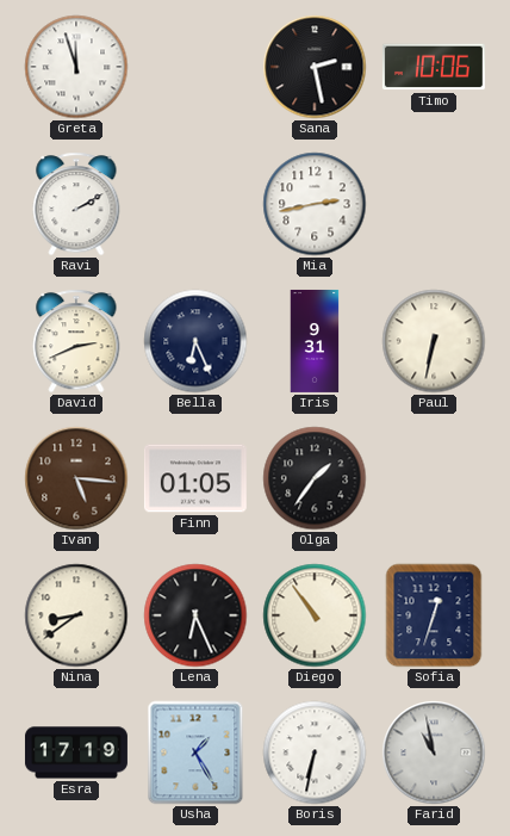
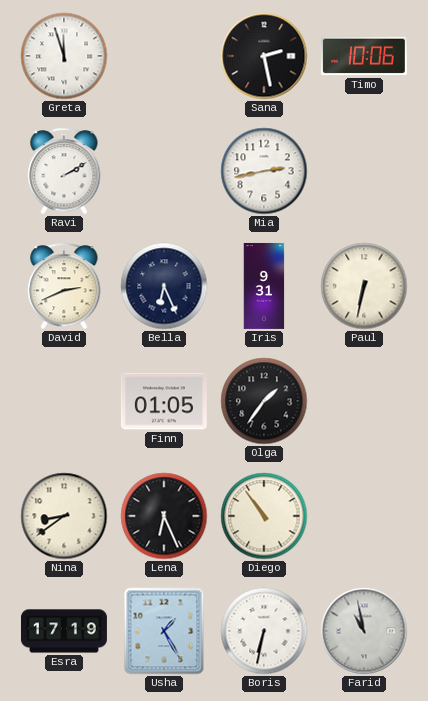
Ivan: 5:16 -> none (76, 478)
Sofia: 12:33 -> none (434, 615)
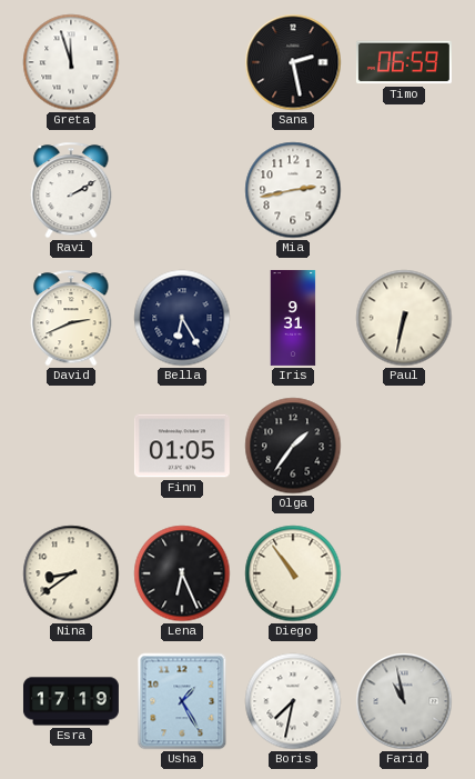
Timo: 10:06 -> 06:59 (404, 62)
Bella: 6:26 -> 6:25 (182, 318)
Boris: 6:32 -> 7:32 (293, 701)
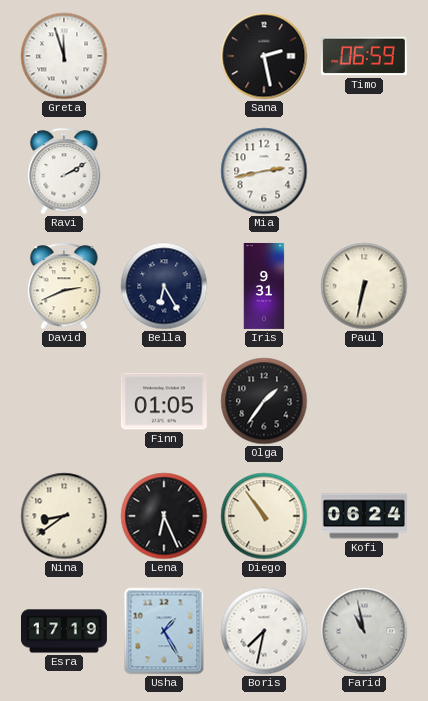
Kofi: none -> 06:24 (364, 516)
